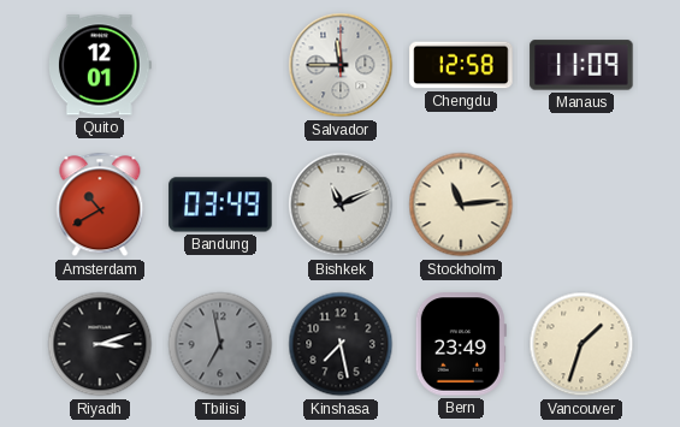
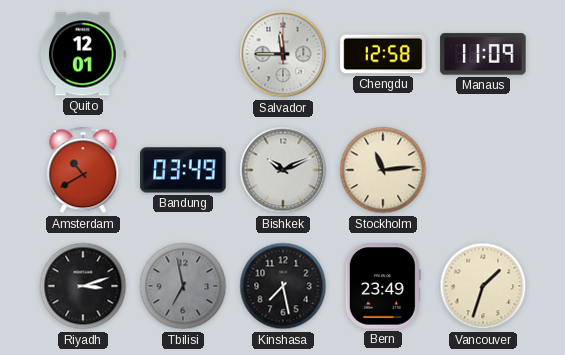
Bishkek: 11:11 -> 10:11 (283, 170)
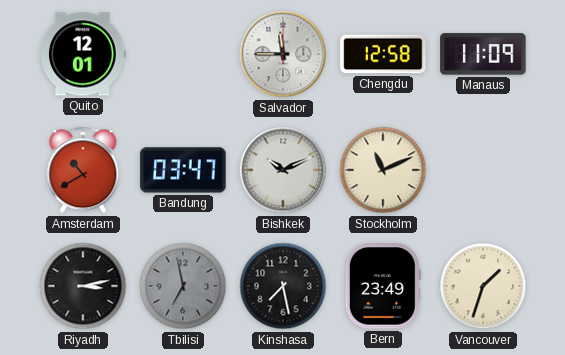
Bandung: 03:49 -> 03:47 (183, 170)
Stockholm: 11:14 -> 11:11 (383, 170)
Riyadh: 3:12 -> 3:13 (83, 286)
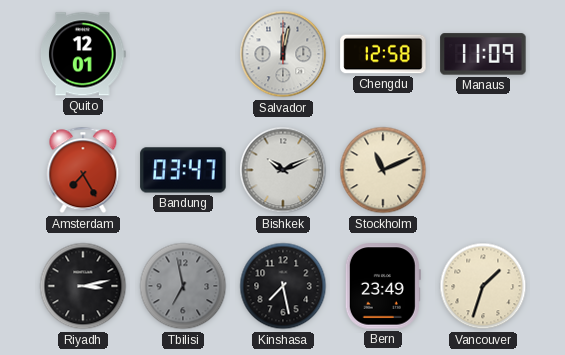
Salvador: 11:45 -> 12:02 (283, 54)
Amsterdam: 10:40 -> 7:25 (83, 170)
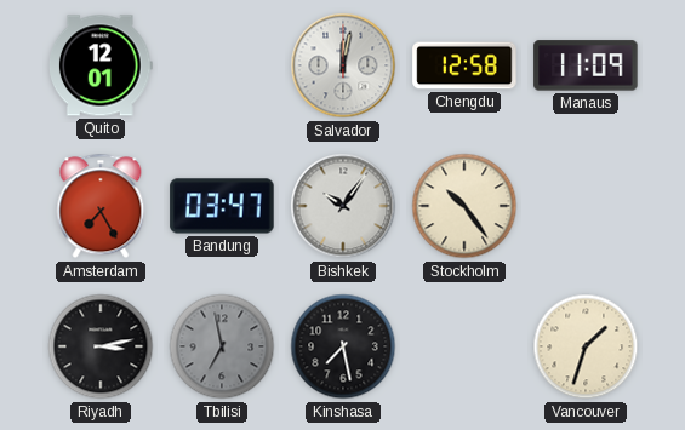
Bishkek: 10:11 -> 10:06 (343, 206)
Stockholm: 11:11 -> 10:24 (464, 206)
Bern: 23:49 -> none (383, 286)
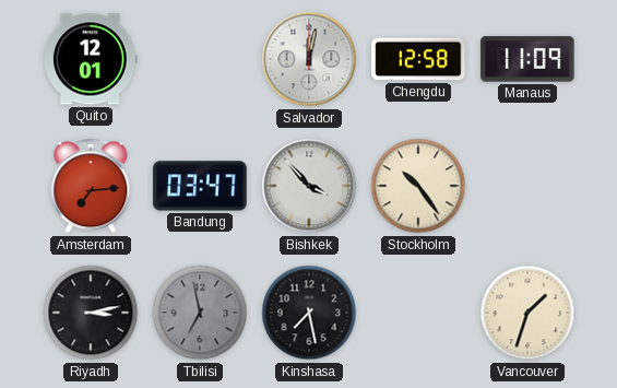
Amsterdam: 7:25 -> 7:14 (91, 186)
Bishkek: 10:06 -> 3:53 (309, 186)
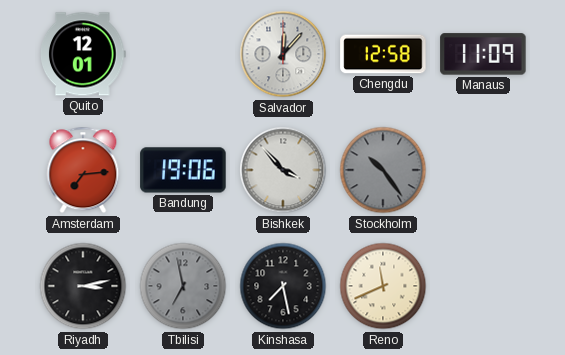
Salvador: 12:02 -> 12:07 (283, 54)
Bandung: 03:47 -> 19:06 (183, 170)
Stockholm dial: cream -> grey (383, 170)
Reno: none -> 11:41 (383, 286)
Vancouver: 1:33 -> none (527, 313)
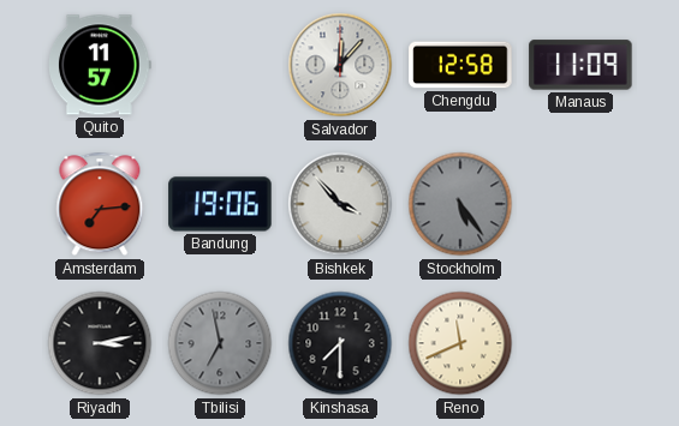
Quito: 12:01 -> 11:57 (101, 65)
Stockholm: 10:24 -> 5:24 (460, 204)
Kinshasa: 7:28 -> 7:30 (340, 343)
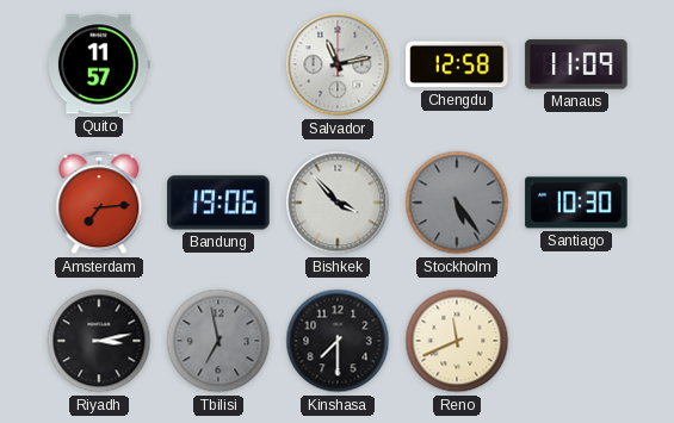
Salvador: 12:07 -> 11:13 (338, 64)
Santiago: none -> 10:30 (576, 203)
